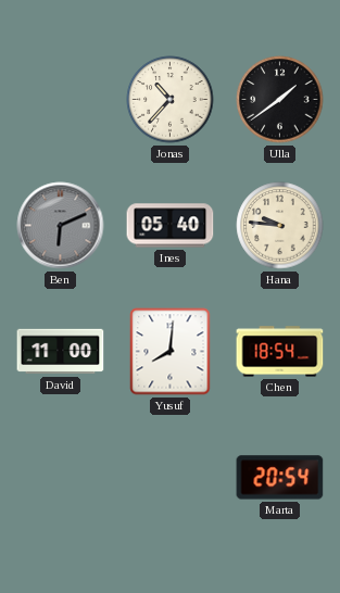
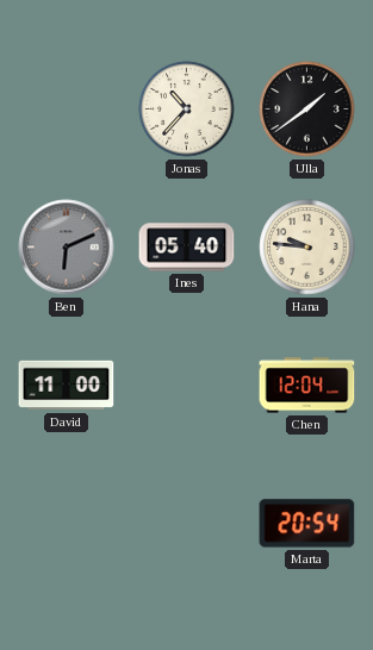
Yusuf: 8:01 -> none (171, 352)
Chen: 18:54 -> 12:04 (307, 386)
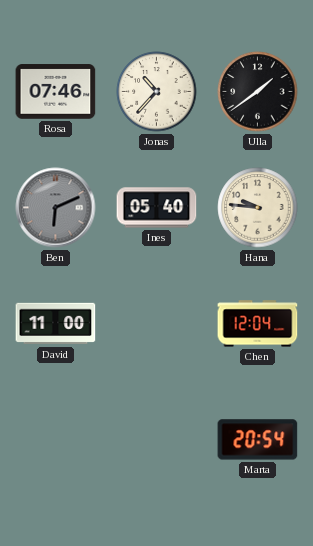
Rosa: none -> 07:46 (56, 92)
